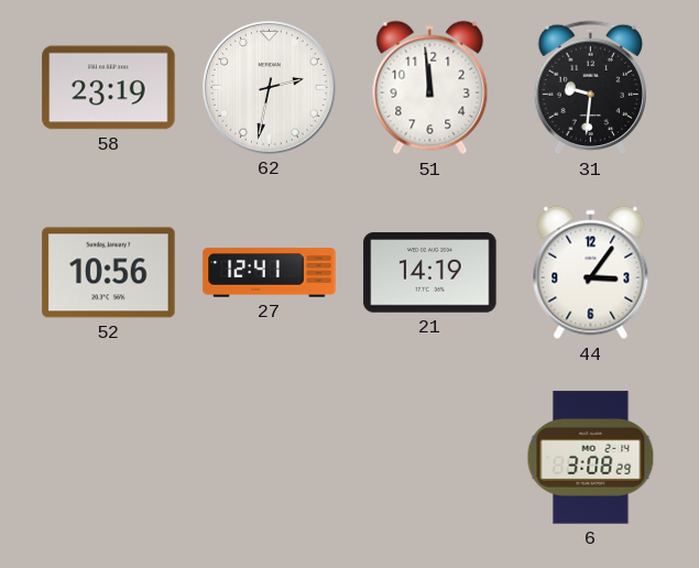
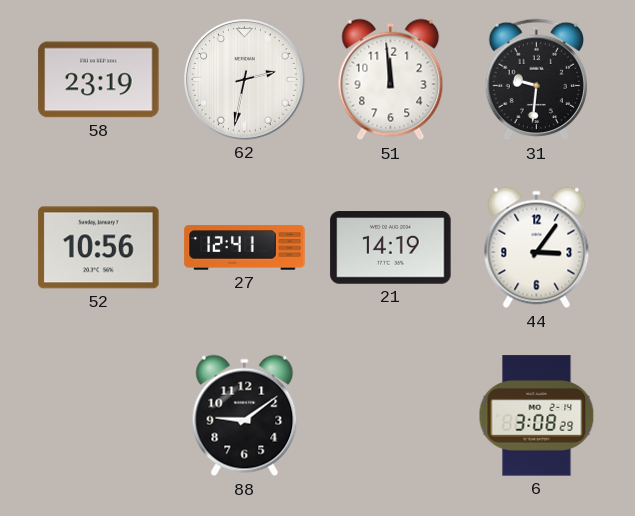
88: none -> 9:09 (245, 416)
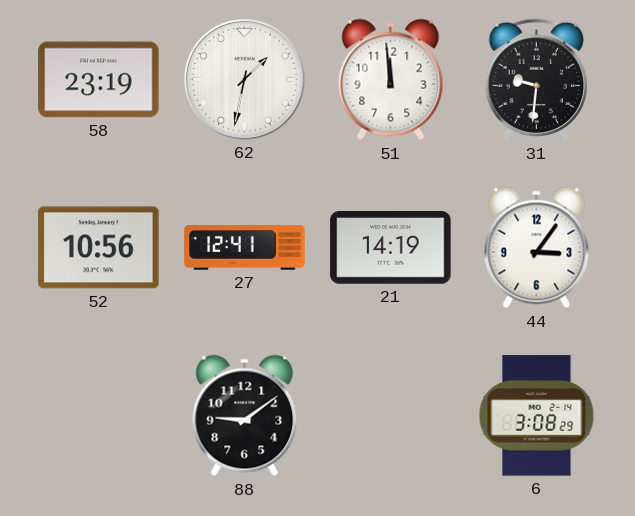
62: 2:32 -> 1:32 (245, 80)
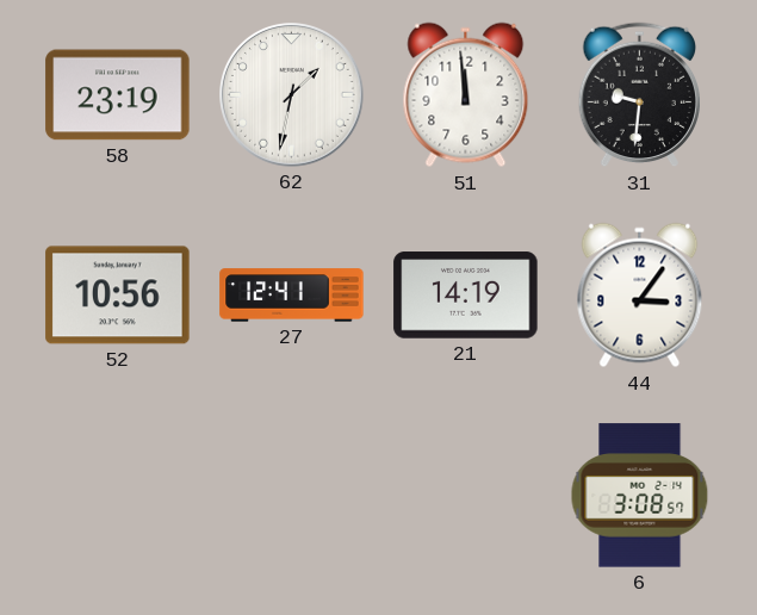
88: 9:09 -> none (245, 416)
6: 3:08:29 -> 3:08:57 (640, 496)
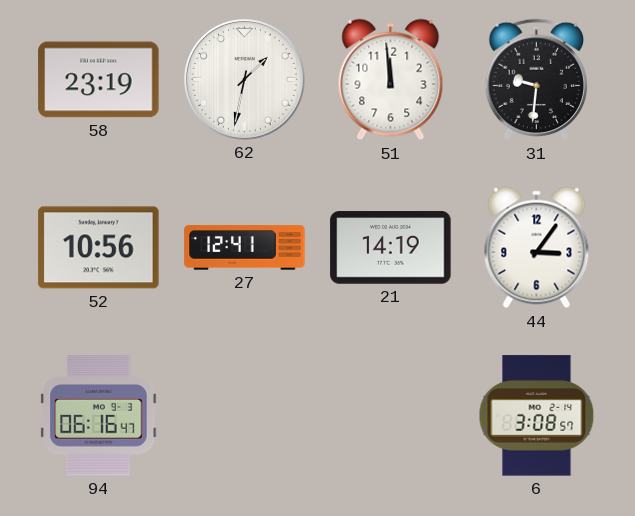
94: none -> 06:16 (99, 416)
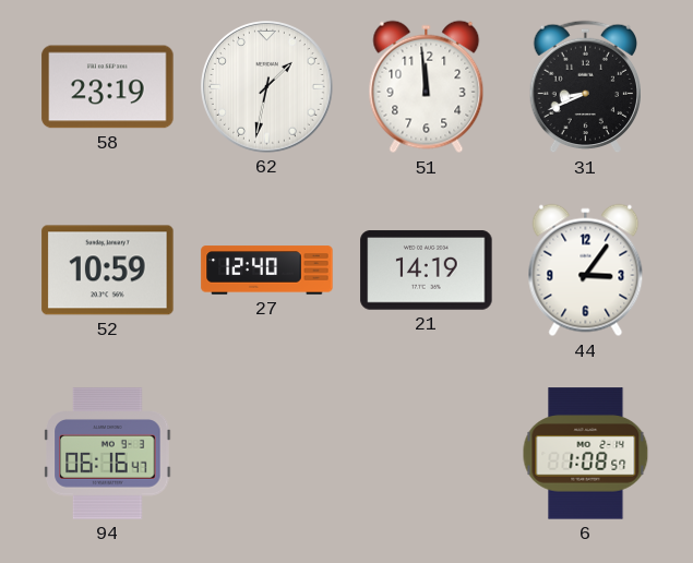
31: 9:31 -> 8:41 (586, 87)
52: 10:56 -> 10:59 (108, 271)
27: 12:41 -> 12:40 (267, 271)
6: 3:08 -> 1:08 (586, 454)
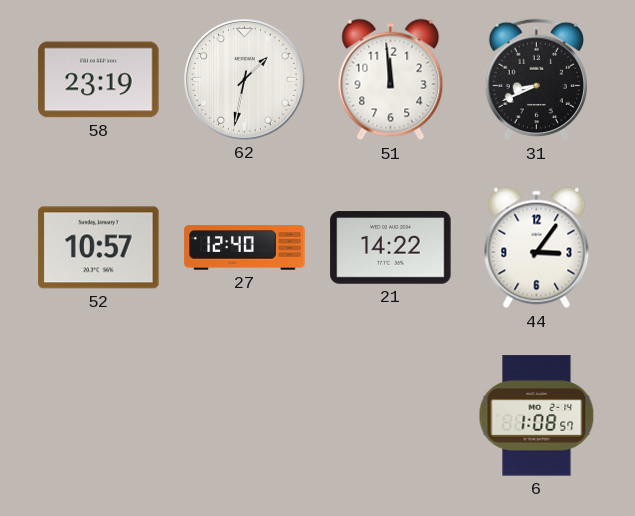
52: 10:59 -> 10:57 (99, 248)
21: 14:19 -> 14:22 (391, 248)
94: 06:16 -> none (108, 454)
